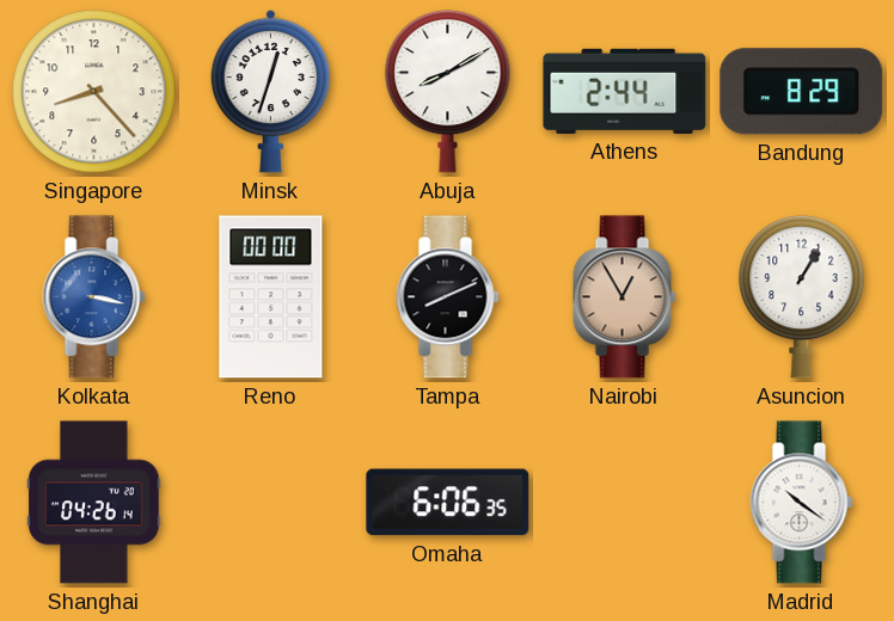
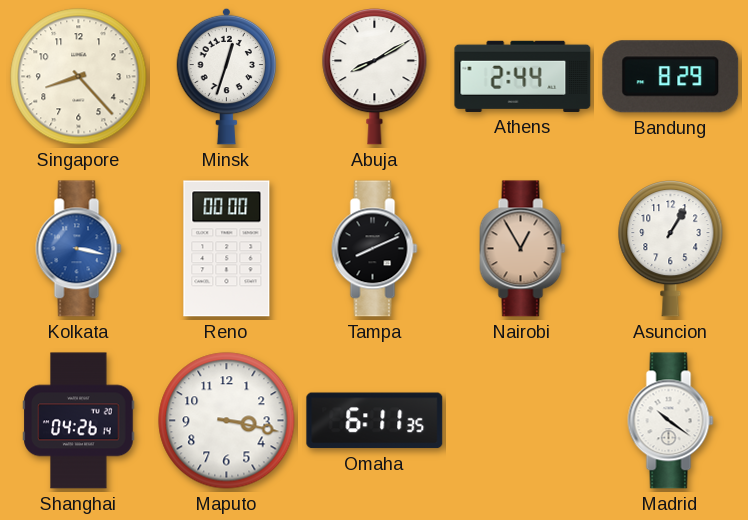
Maputo: none -> 3:17 (227, 421)
Omaha: 6:06 -> 6:11 (375, 421)
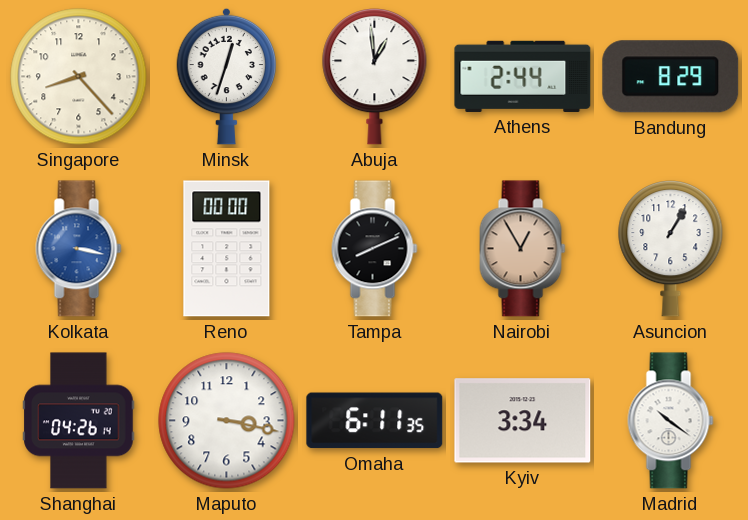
Abuja: 8:10 -> 12:59 (375, 76)
Kyiv: none -> 3:34 (523, 421)
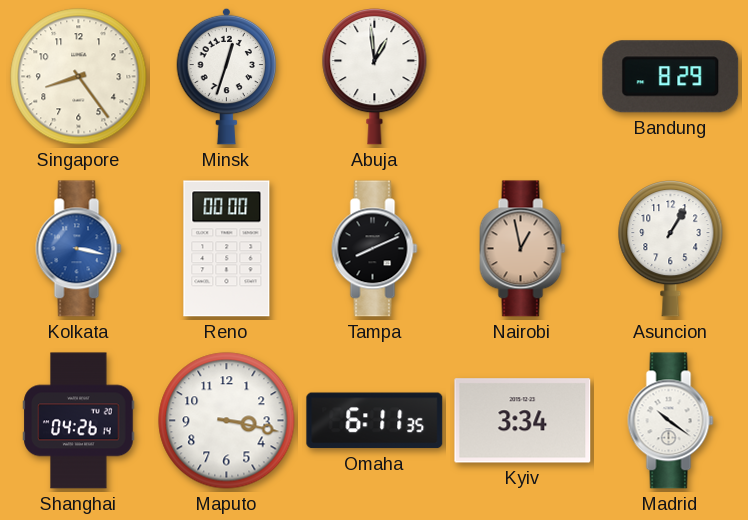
Singapore: 8:23 -> 8:24 (79, 77)
Athens: 2:44 -> none (523, 76)
Nairobi: 12:55 -> 12:58 (523, 249)
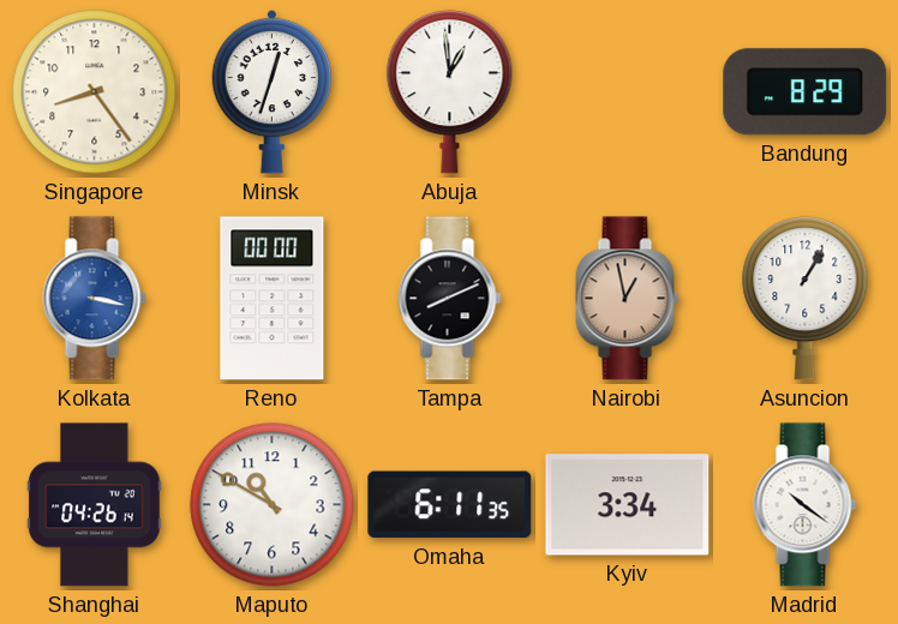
Maputo: 3:17 -> 10:50 (273, 505)
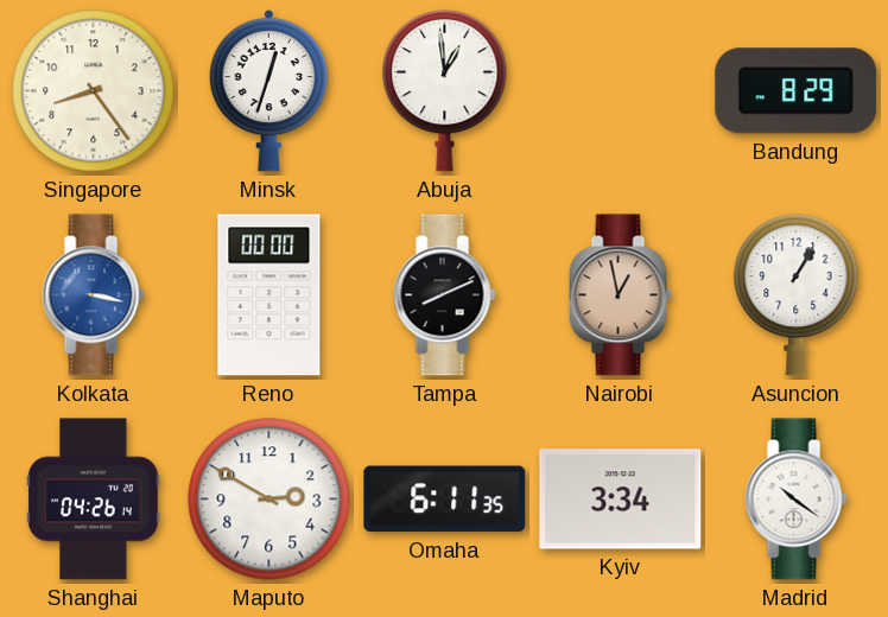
Maputo: 10:50 -> 2:50 (269, 500)
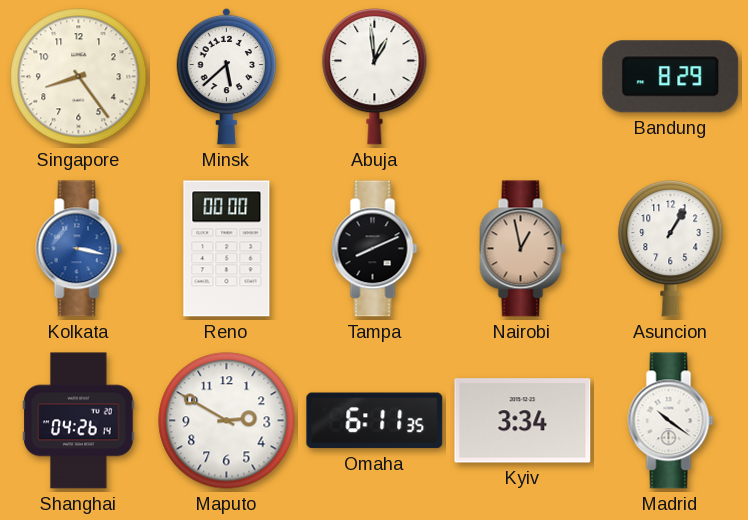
Minsk: 12:33 -> 5:38 (227, 76)
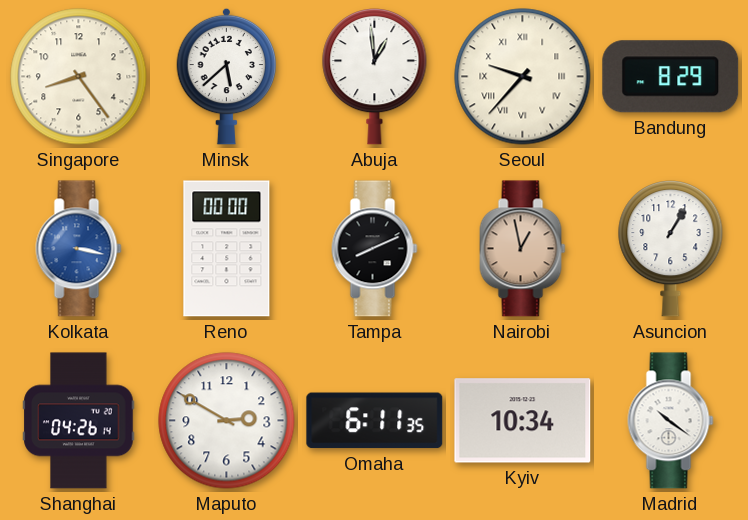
Seoul: none -> 9:37 (523, 77)
Kyiv: 3:34 -> 10:34 (523, 421)
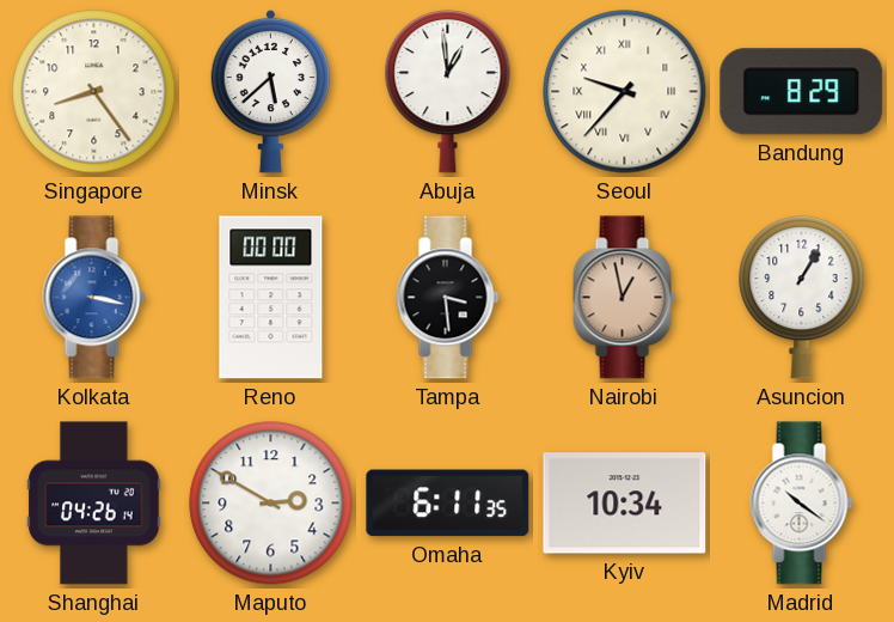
Tampa: 8:11 -> 3:29 (448, 298)
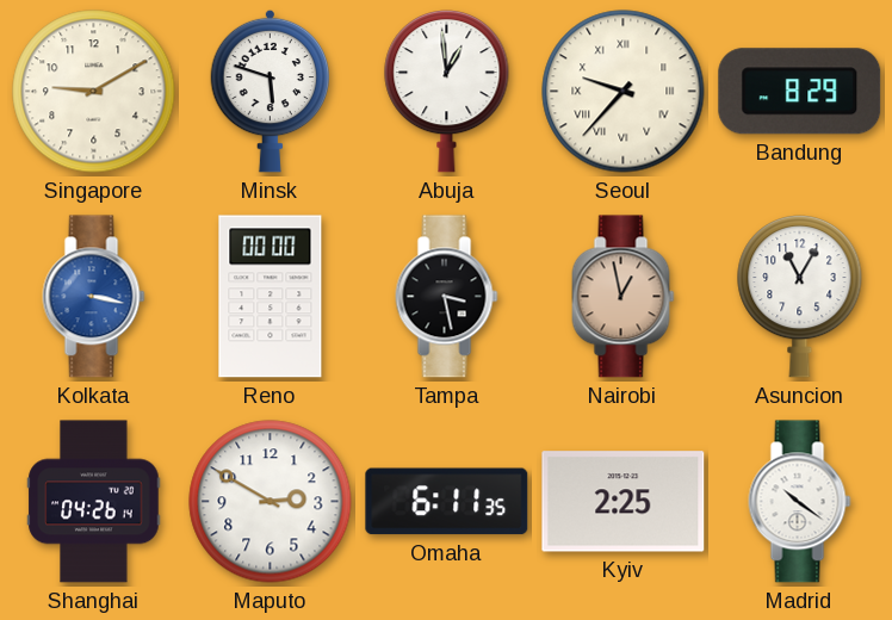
Singapore: 8:24 -> 9:10 (94, 92)
Minsk: 5:38 -> 5:48 (271, 91)
Tampa: 3:29 -> 3:28 (447, 297)
Asuncion: 1:05 -> 11:05 (800, 296)
Kyiv: 10:34 -> 2:25 (624, 502)
